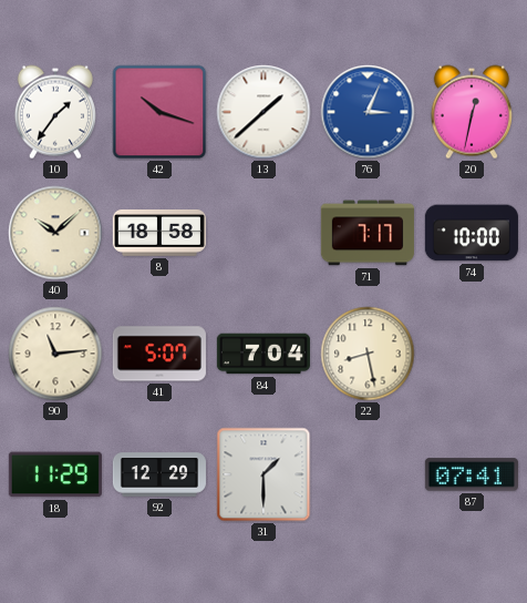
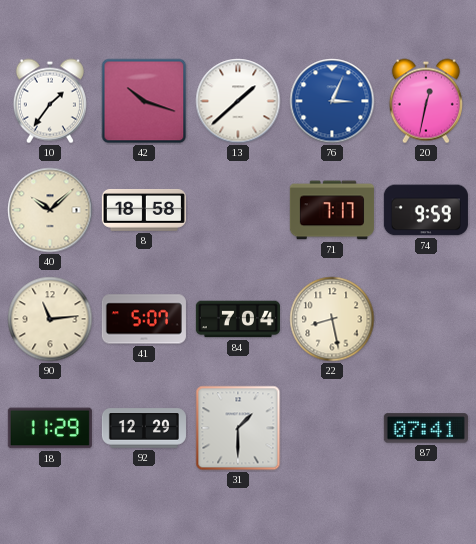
74: 10:00 -> 9:59 (426, 210)
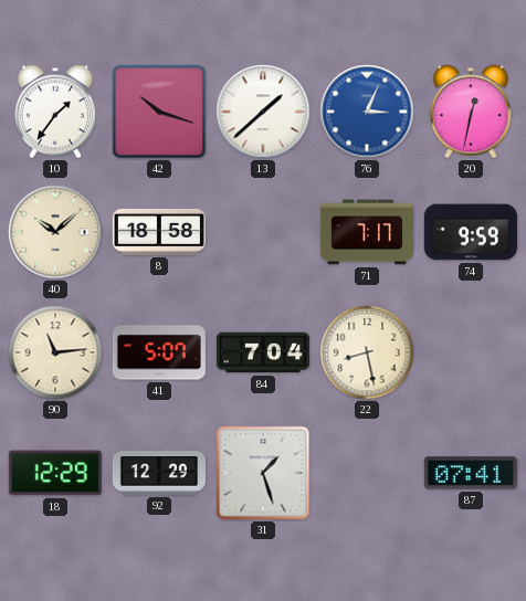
18: 11:29 -> 12:29 (55, 473)
31: 1:30 -> 1:27 (263, 473)
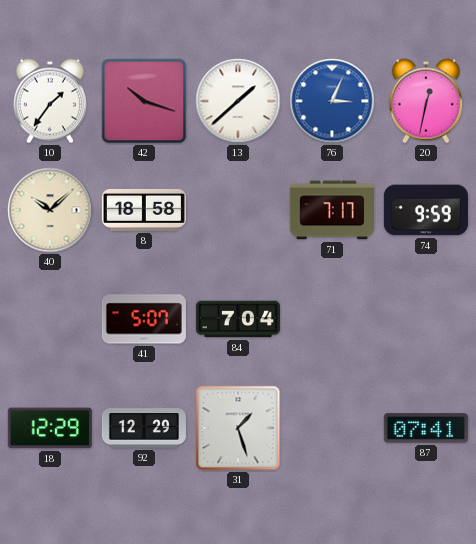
90: 11:14 -> none (55, 352)
22: 8:28 -> none (367, 352)
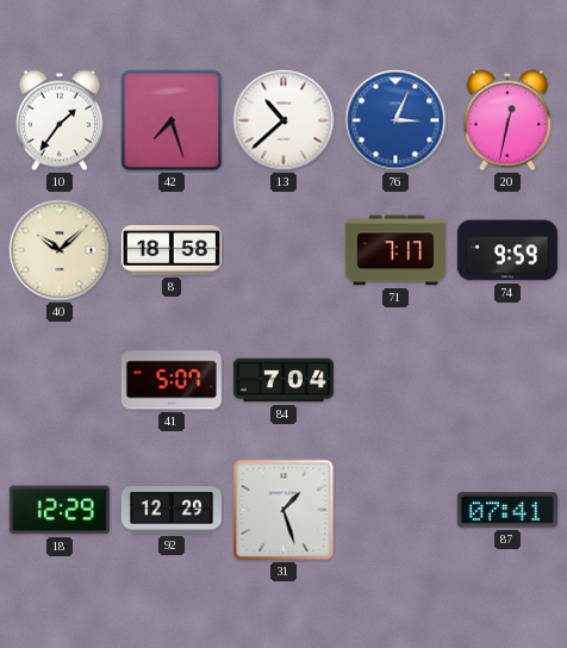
42: 10:18 -> 7:27 (172, 120)
13: 1:38 -> 10:38 (283, 120)
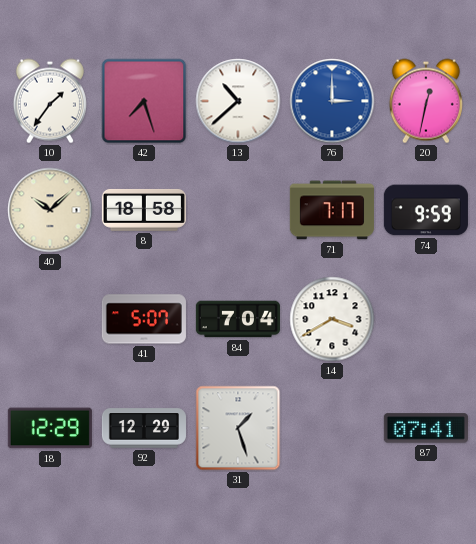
76: 3:04 -> 3:00 (332, 101)
14: none -> 3:40 (332, 319)
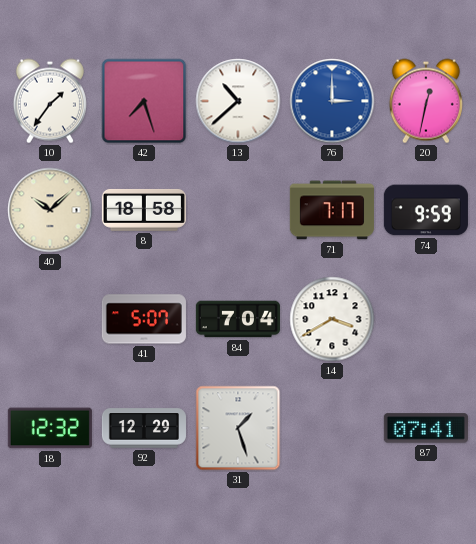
18: 12:29 -> 12:32 (50, 428)
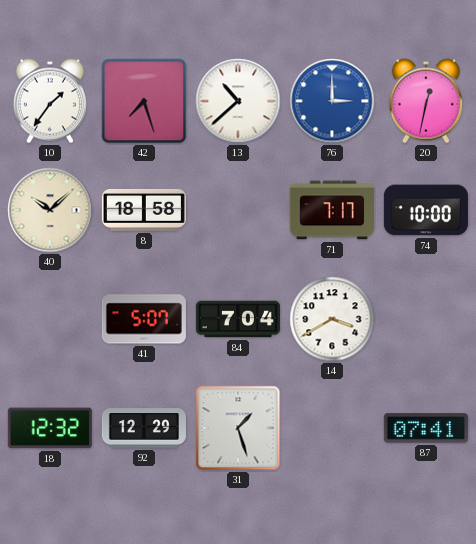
74: 9:59 -> 10:00 (426, 210)
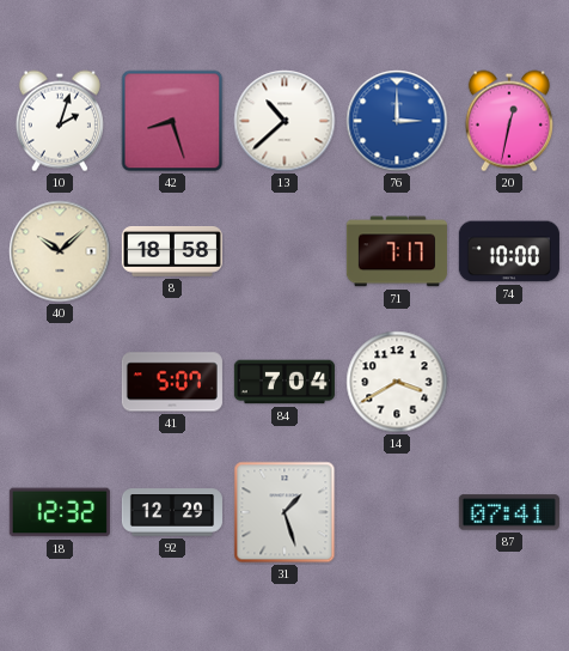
10: 1:36 -> 2:03 (60, 121)
42: 7:27 -> 8:27 (172, 121)
